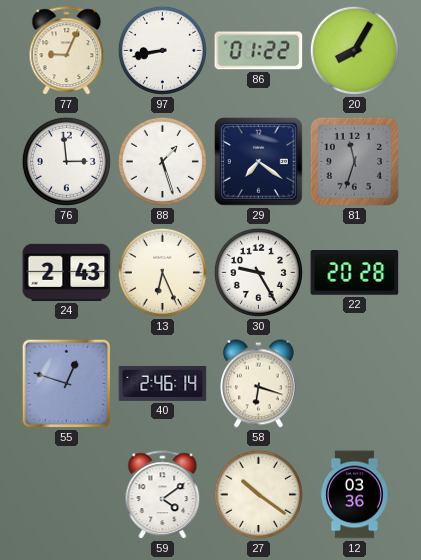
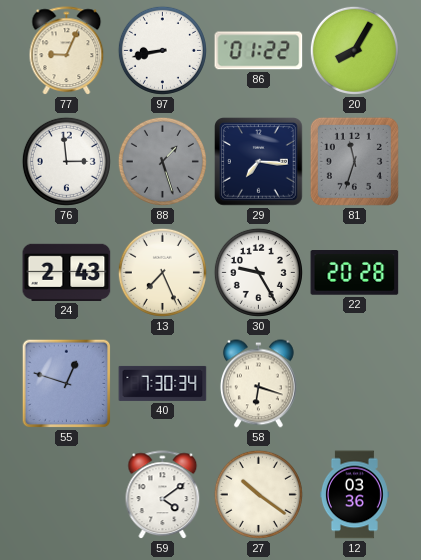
88 dial: white -> grey (162, 161)
29: 7:21 -> 7:16 (259, 162)
13: 6:26 -> 7:26 (162, 272)
40: 2:46 -> 7:30 (163, 383)
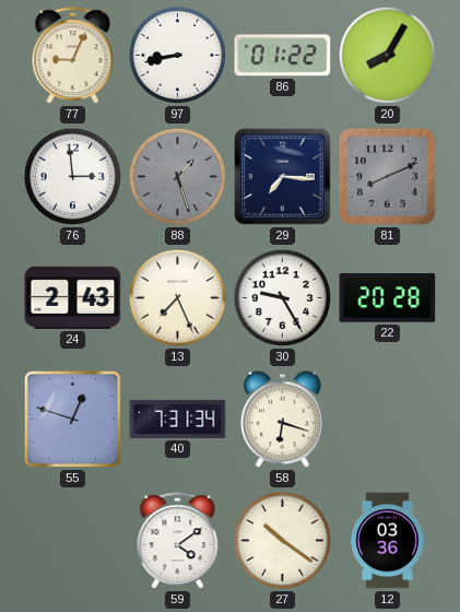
81: 11:33 -> 8:11 (387, 176)
40: 7:30 -> 7:31 (178, 419)
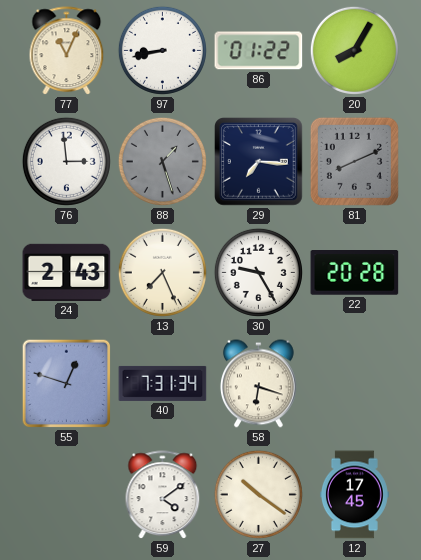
77: 9:04 -> 11:04 (67, 51)
12: 03:36 -> 17:45 (354, 495)
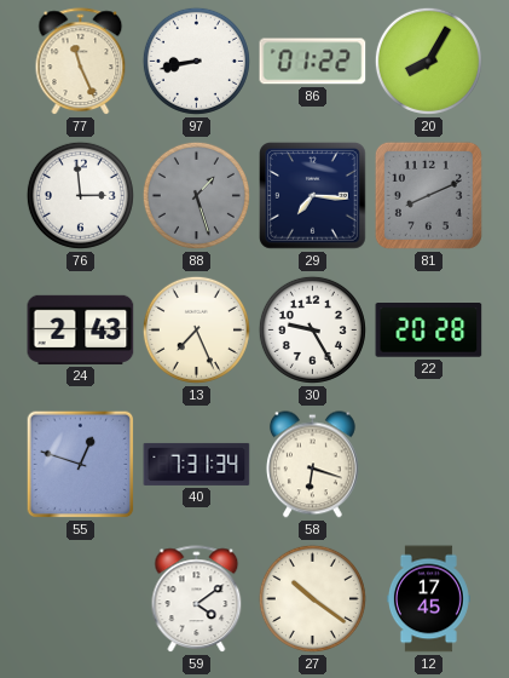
77: 11:04 -> 11:26 (81, 62)
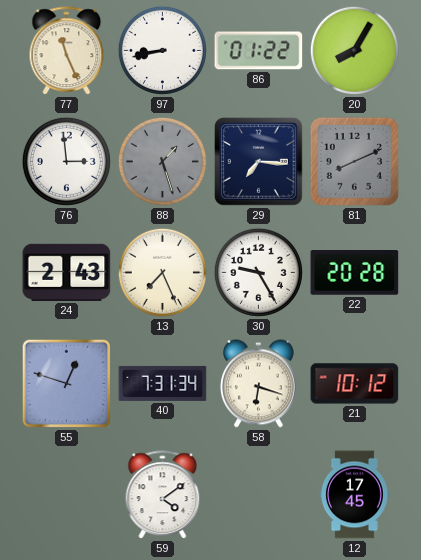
21: none -> 10:12 (355, 384)
27: 10:21 -> none (312, 598)
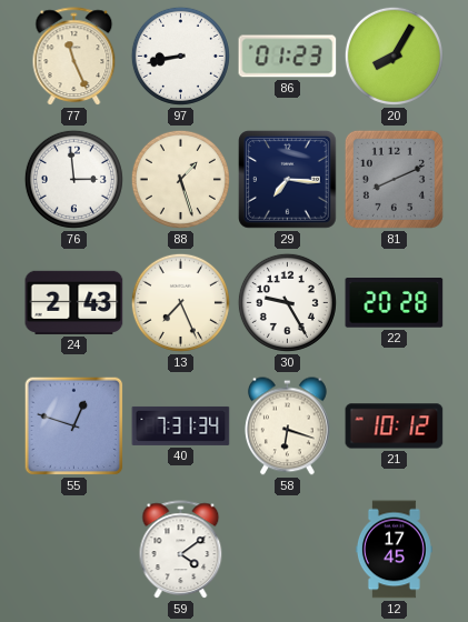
86: 01:22 -> 01:23 (288, 57)
88 dial: grey -> cream (180, 179)
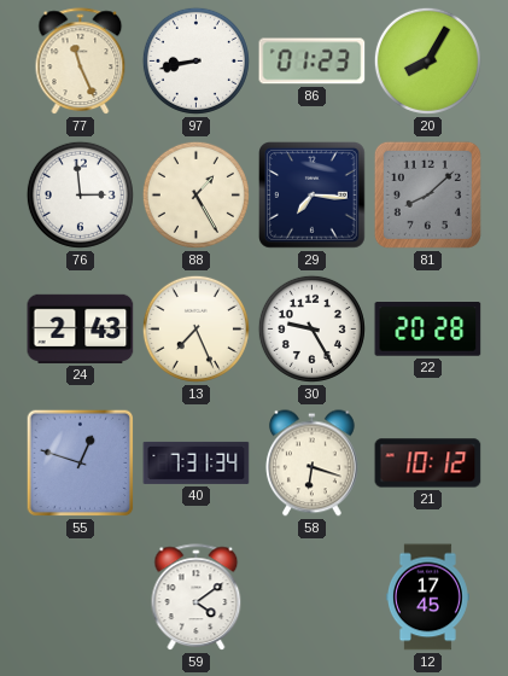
88: 1:27 -> 1:25 (195, 194)
81: 8:11 -> 8:08 (427, 194)
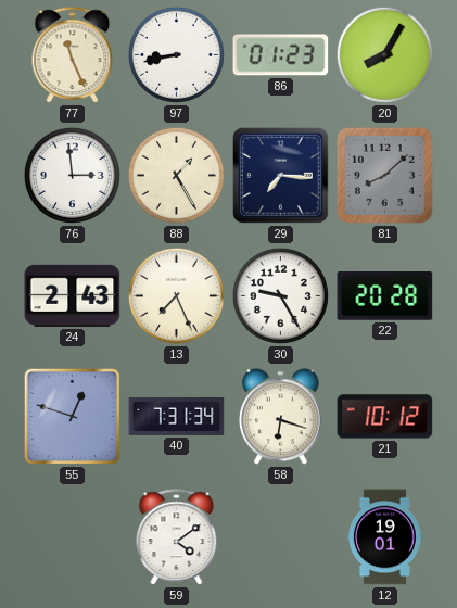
12: 17:45 -> 19:01 (384, 537)
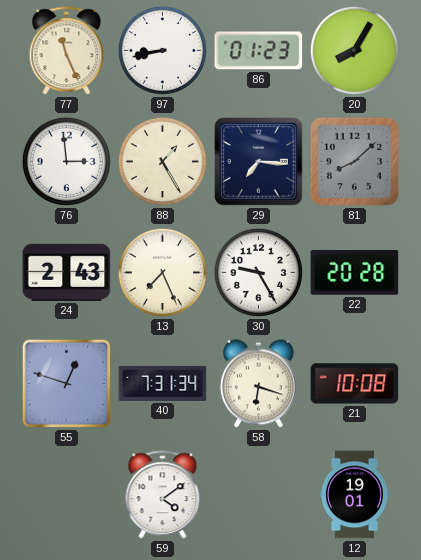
21: 10:12 -> 10:08 (355, 384)
